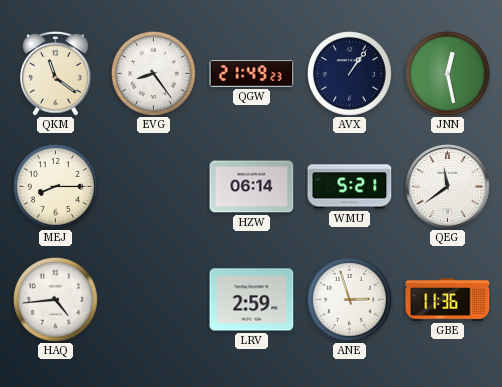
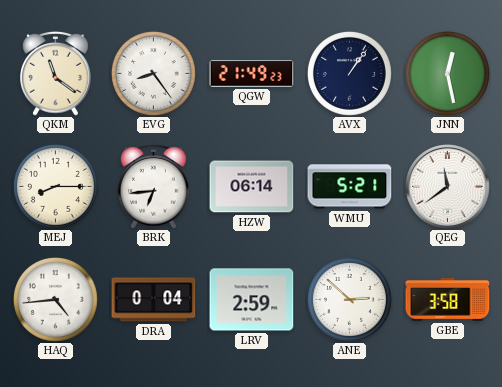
BRK: none -> 6:44 (154, 186)
DRA: none -> 0:04 (154, 300)
ANE: 2:57 -> 2:52 (349, 299)
GBE: 11:36 -> 3:58 (448, 300)
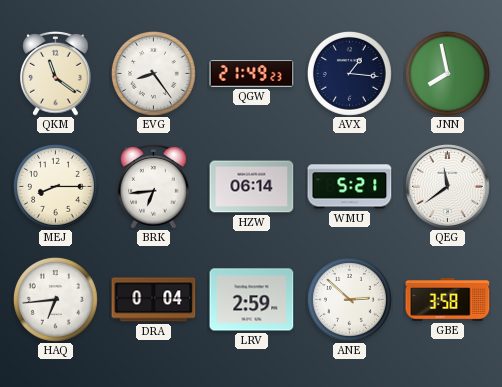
AVX: 1:06 -> 1:16 (349, 73)
JNN: 12:28 -> 7:58 (447, 73)
HAQ: 4:44 -> 6:44 (55, 299)
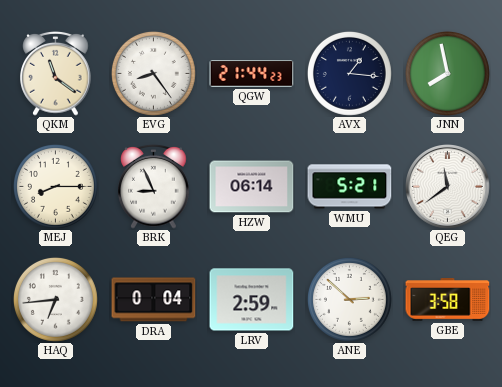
QGW: 21:49 -> 21:44 (252, 74)
BRK: 6:44 -> 8:56 (154, 186)
